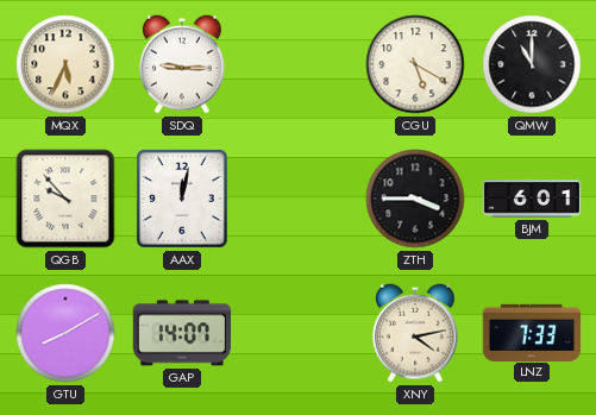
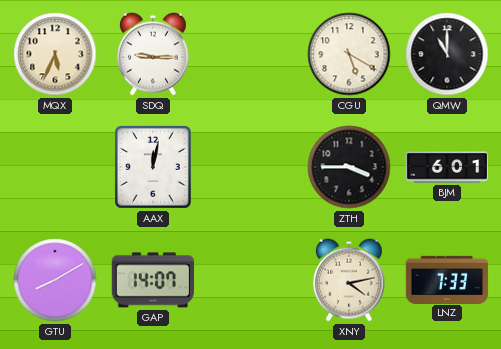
QGB: 9:53 -> none (65, 199)
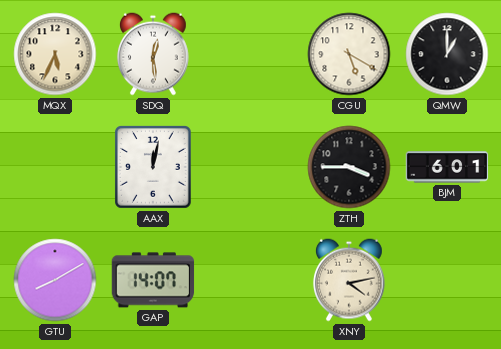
SDQ: 9:15 -> 12:29 (153, 54)
QMW: 11:00 -> 1:00 (447, 54)
LNZ: 7:33 -> none (447, 279)
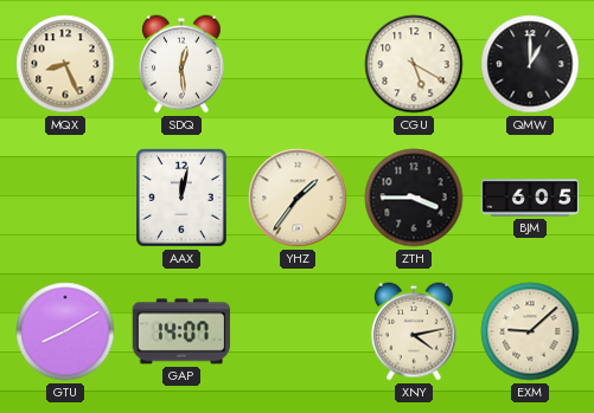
MQX: 5:34 -> 8:26 (65, 64)
YHZ: none -> 1:36 (298, 198)
BJM: 6:01 -> 6:05 (530, 198)
EXM: none -> 9:08 (530, 331)
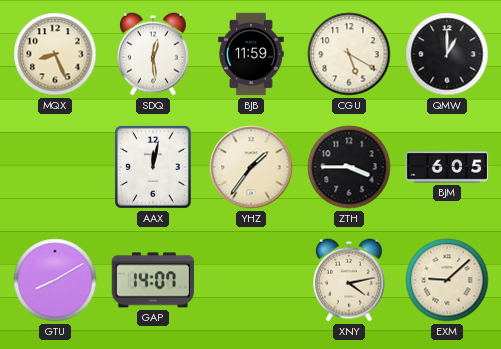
BJB: none -> 11:59 (251, 54)
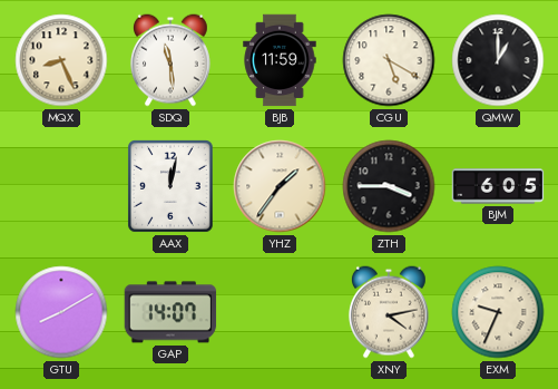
SDQ: 12:29 -> 11:29 (170, 60)
EXM: 9:08 -> 9:34 (498, 312)
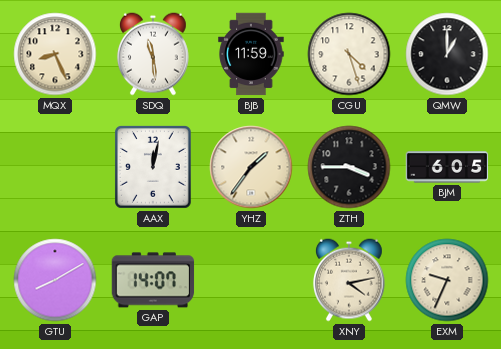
CGU: 5:20 -> 4:27 (349, 54)
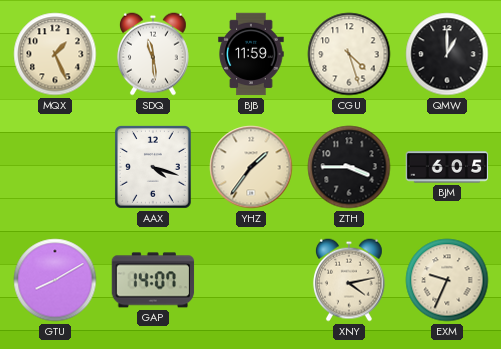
MQX: 8:26 -> 1:26 (55, 54)
AAX: 12:02 -> 4:18 (154, 168)
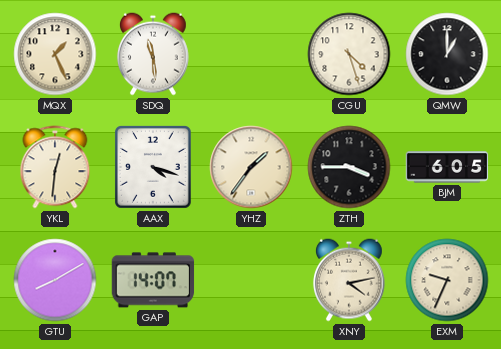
BJB: 11:59 -> none (251, 54)
YKL: none -> 12:31 (55, 167)
